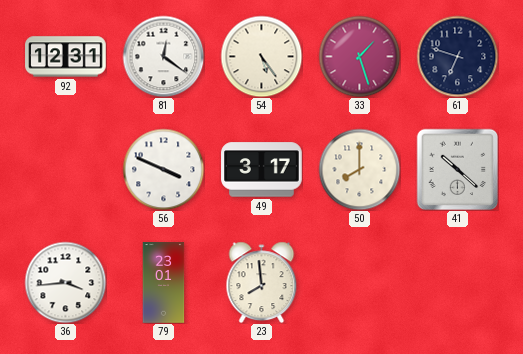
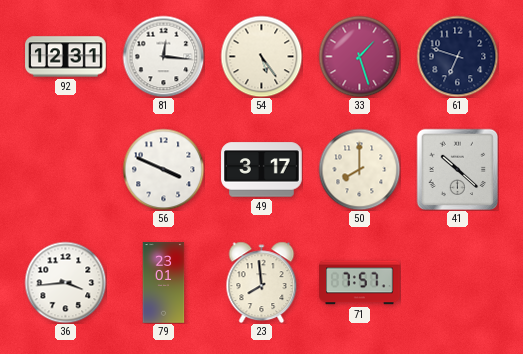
81: 12:21 -> 12:16 (163, 56)
71: none -> 7:57 (360, 283)
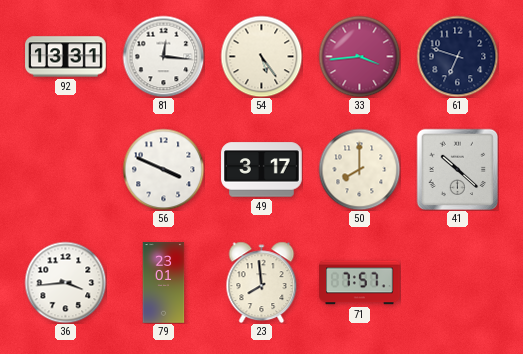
92: 12:31 -> 13:31 (66, 57)
33: 1:27 -> 3:44 (359, 56)
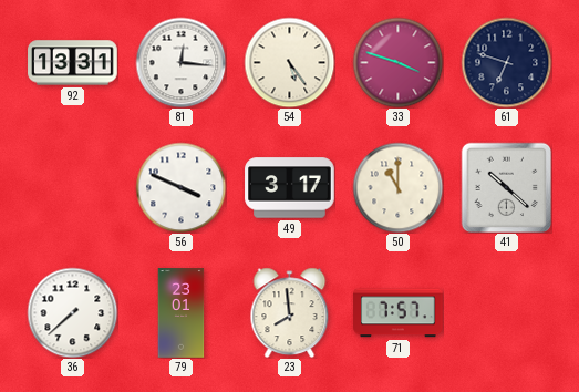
33: 3:44 -> 3:48 (397, 62)
50: 8:00 -> 11:00 (397, 187)
36: 3:44 -> 7:38 (72, 312)
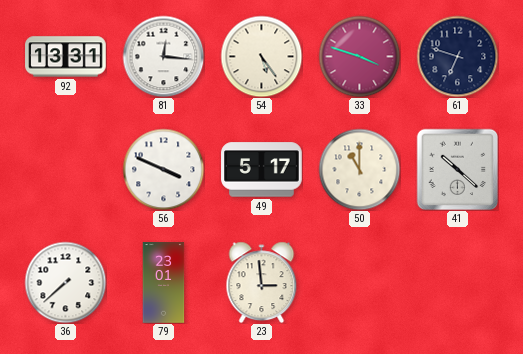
49: 3:17 -> 5:17 (262, 170)
23: 7:59 -> 2:59 (262, 282)
71: 7:57 -> none (399, 313)
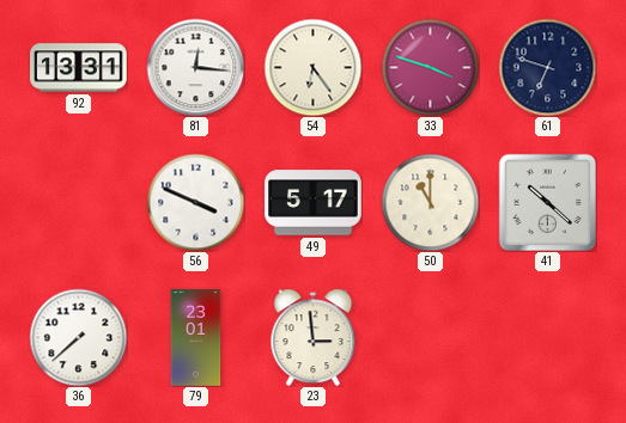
54: 5:24 -> 6:24 (312, 67)
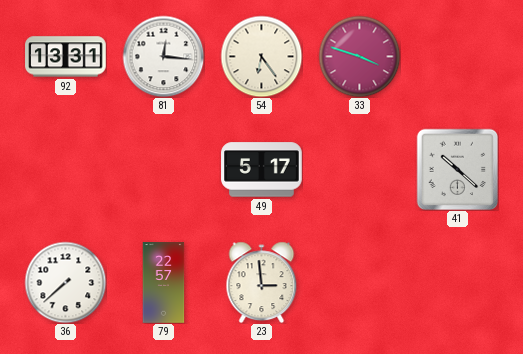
61: 6:48 -> none (547, 67)
56: 3:49 -> none (195, 202)
50: 11:00 -> none (430, 202)
79: 23:01 -> 22:57 (164, 283)
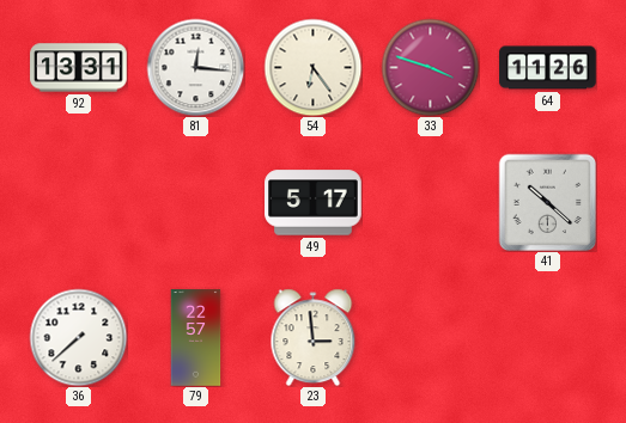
64: none -> 11:26 (548, 68)
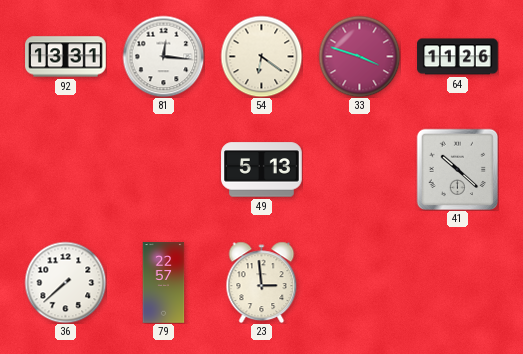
54: 6:24 -> 6:21 (261, 56)
49: 5:17 -> 5:13 (262, 170)
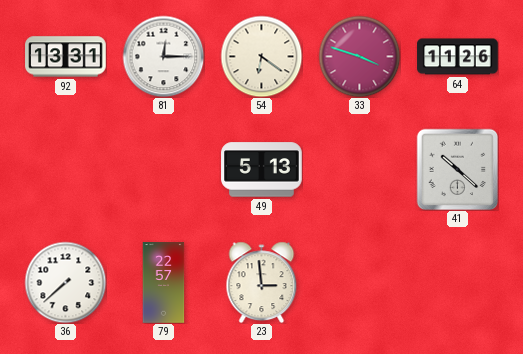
81: 12:16 -> 12:15 (163, 56)
